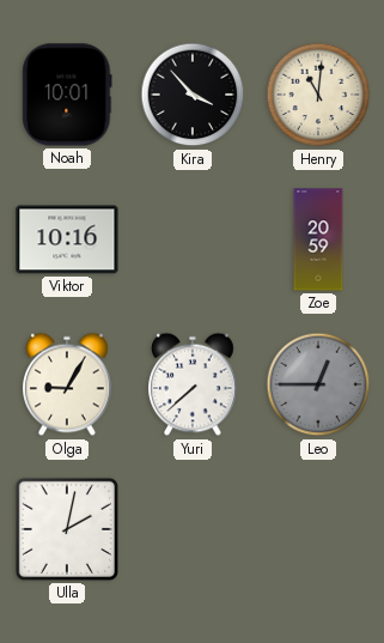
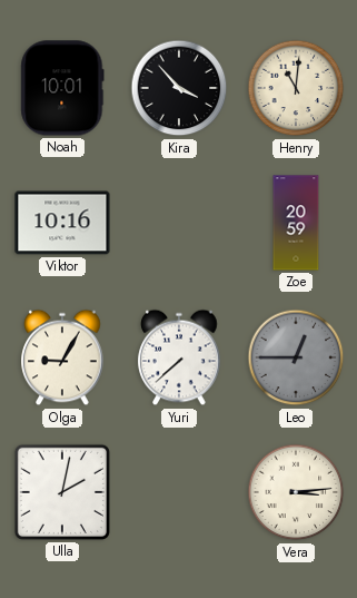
Vera: none -> 3:14 (296, 492)
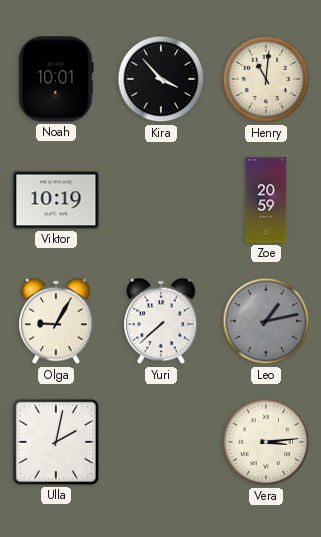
Viktor: 10:16 -> 10:19 (56, 200)
Leo: 12:45 -> 1:13 (266, 321)
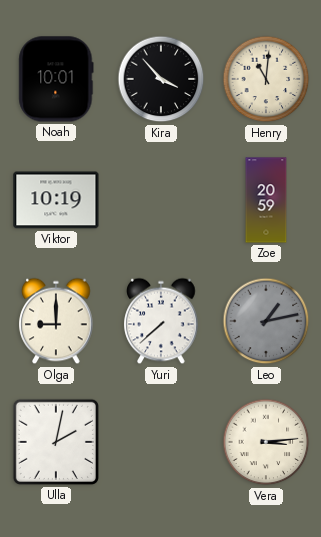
Olga: 9:05 -> 9:00 (56, 321)
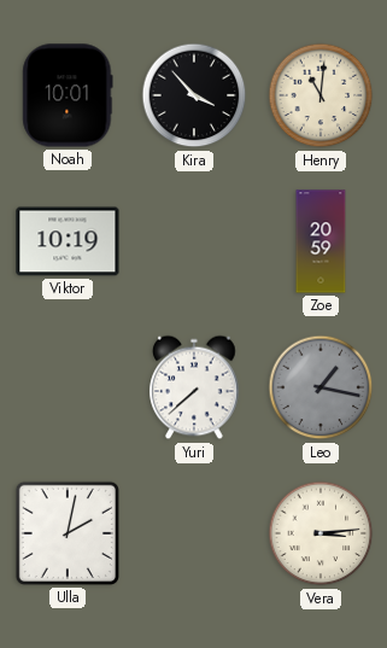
Olga: 9:00 -> none (56, 321)
Leo: 1:13 -> 1:17 (321, 387)
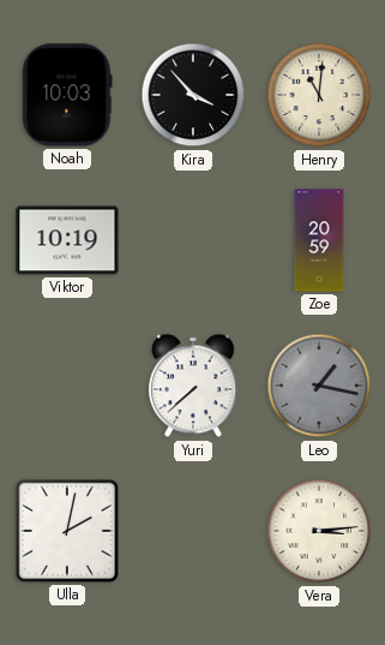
Noah: 10:01 -> 10:03 (67, 95)
